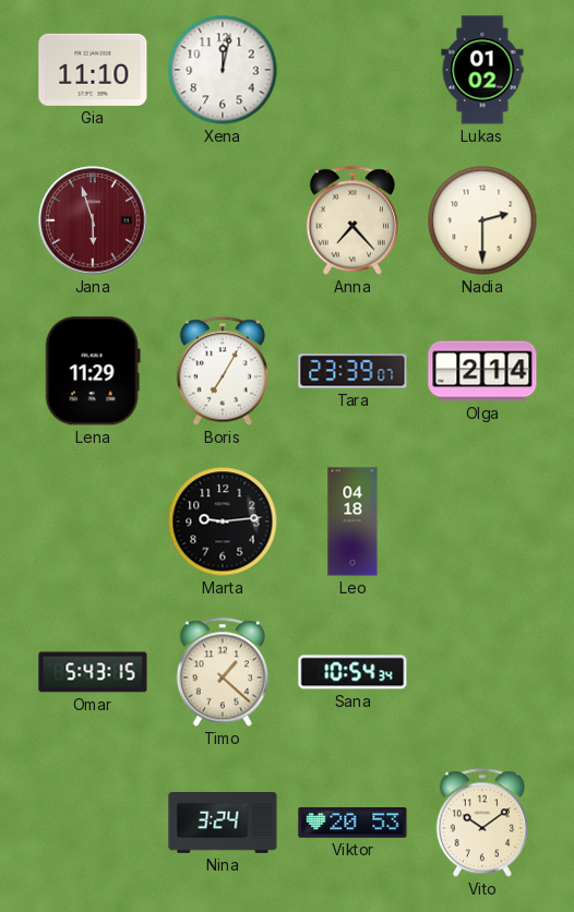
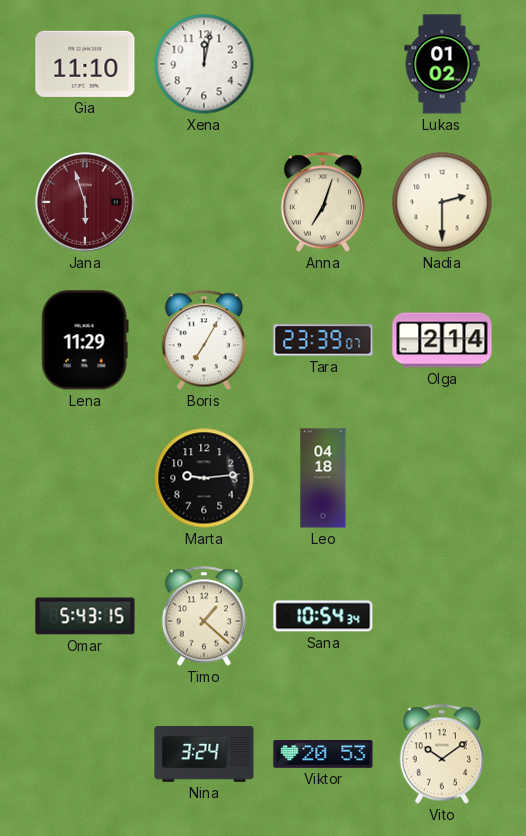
Anna: 7:23 -> 7:03 (323, 202)
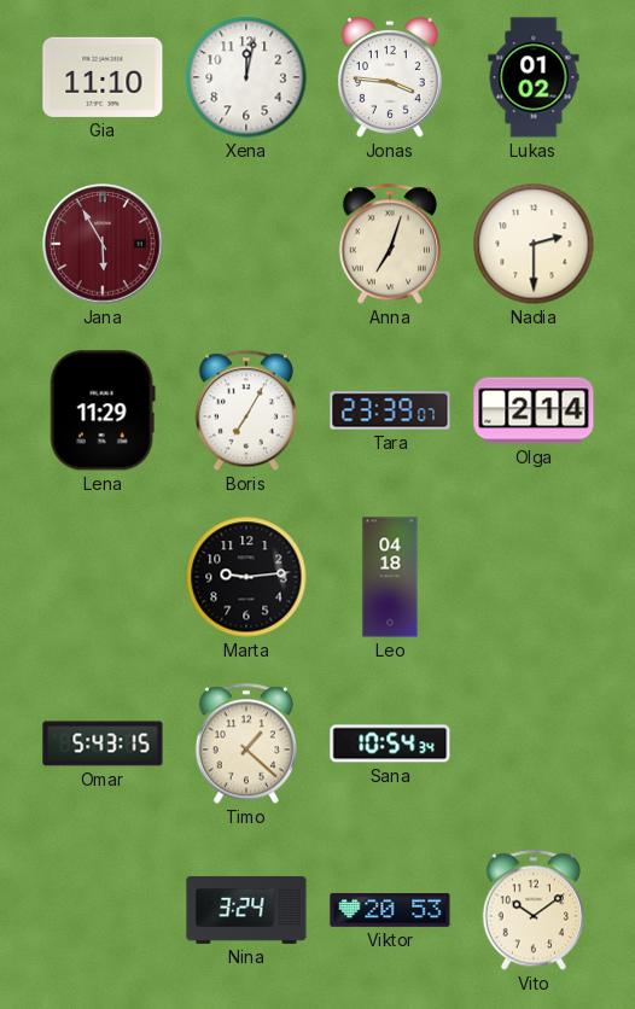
Jonas: none -> 3:46 (390, 78)
Jana: 5:57 -> 5:55 (103, 244)
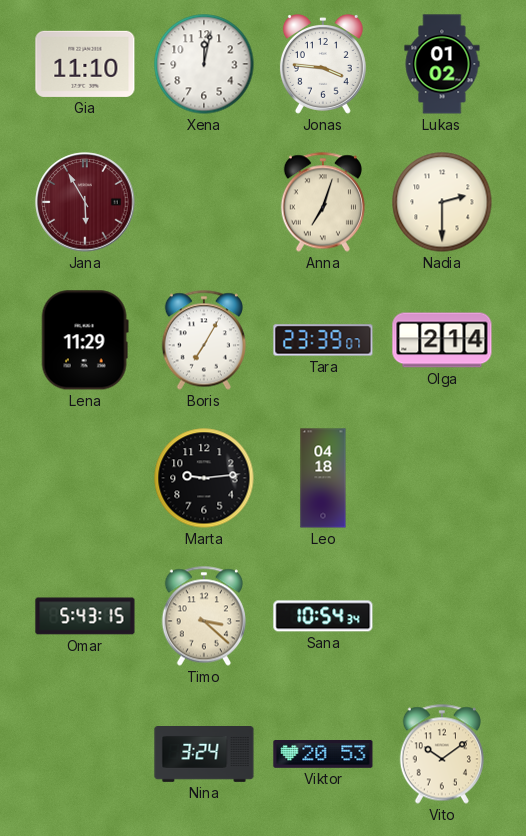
Timo: 1:22 -> 3:22 (204, 616)
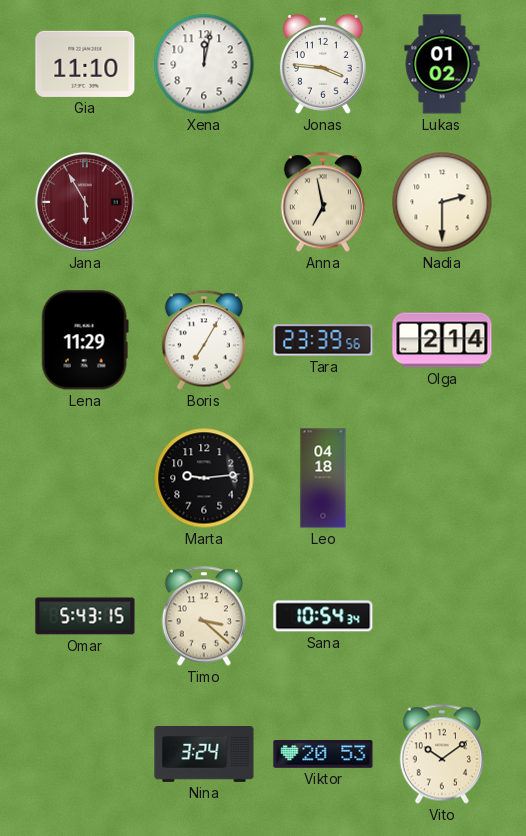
Anna: 7:03 -> 6:58 (323, 202)
Tara: 23:39:07 -> 23:39:56 (323, 340)
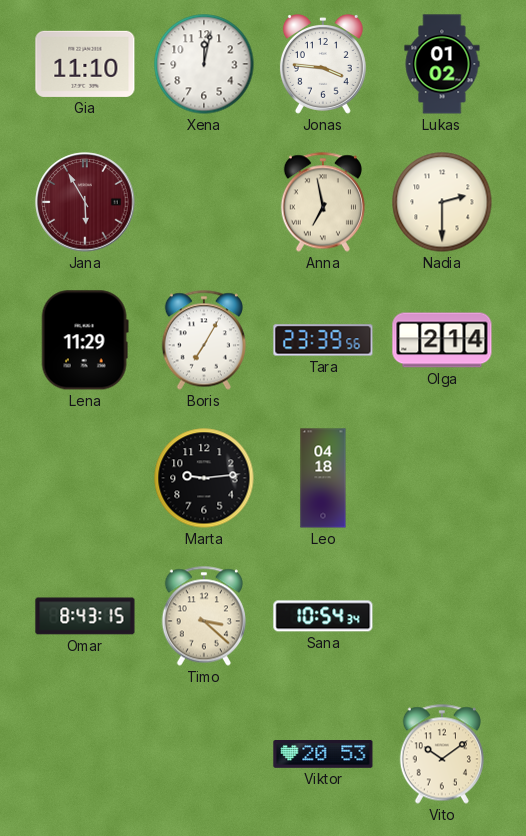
Omar: 5:43 -> 8:43 (85, 616)
Nina: 3:24 -> none (204, 755)
